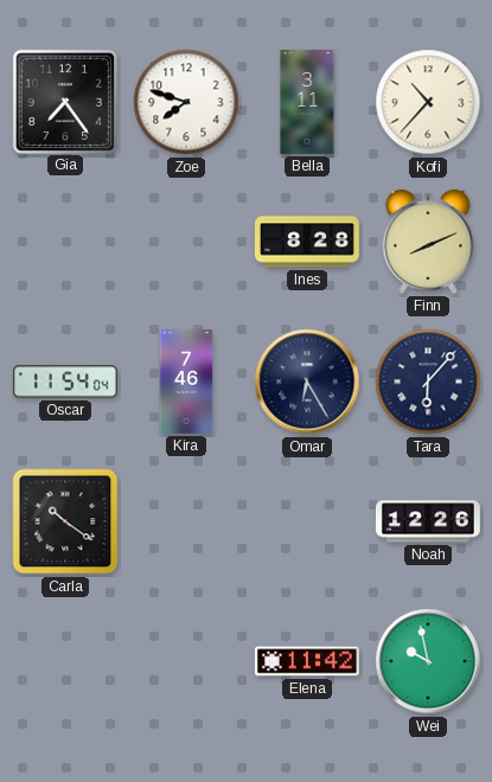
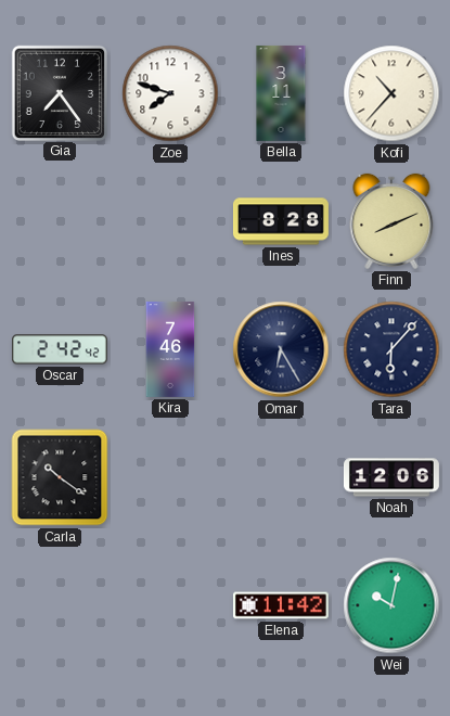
Oscar: 11:54 -> 2:42 (60, 349)
Noah: 12:26 -> 12:06 (391, 477)
Wei: 9:58 -> 10:02 (391, 605)
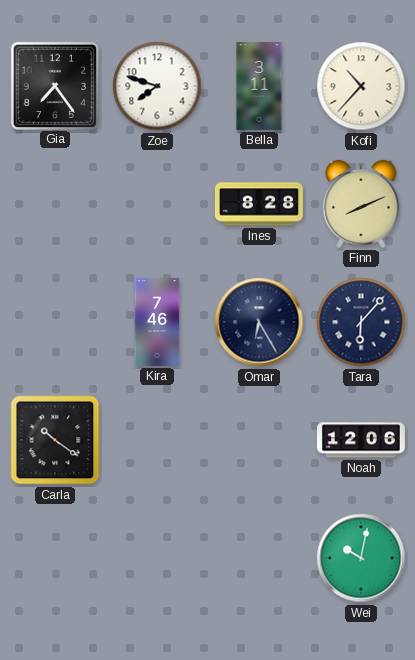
Oscar: 2:42 -> none (60, 349)
Elena: 11:42 -> none (281, 605)
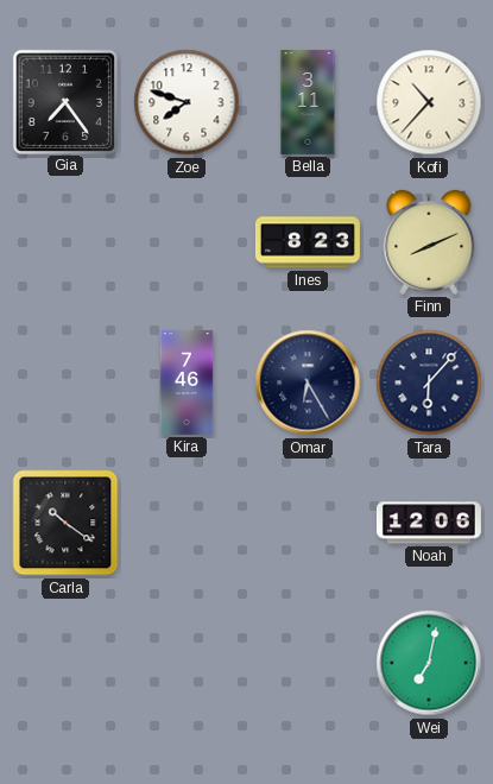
Ines: 8:28 -> 8:23 (308, 242)
Wei: 10:02 -> 7:02 (429, 663)
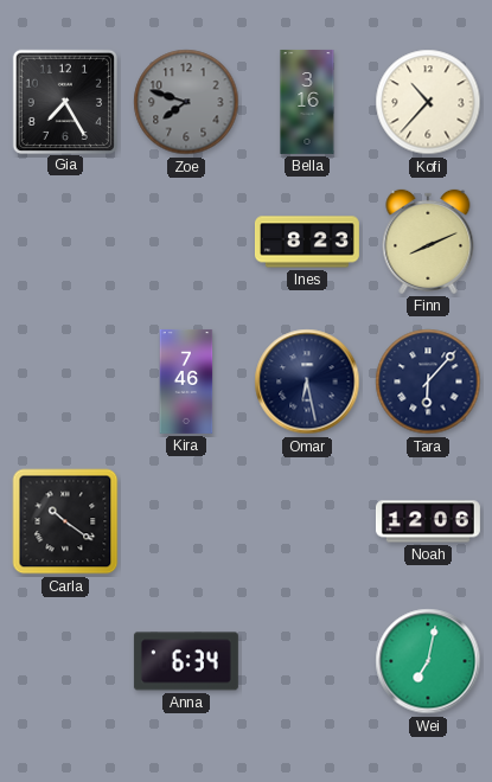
Gia: 7:24 -> 7:25 (64, 101)
Zoe dial: white -> grey (186, 102)
Bella: 3:11 -> 3:16 (307, 102)
Omar: 6:25 -> 6:28 (307, 382)
Anna: none -> 6:34 (186, 661)
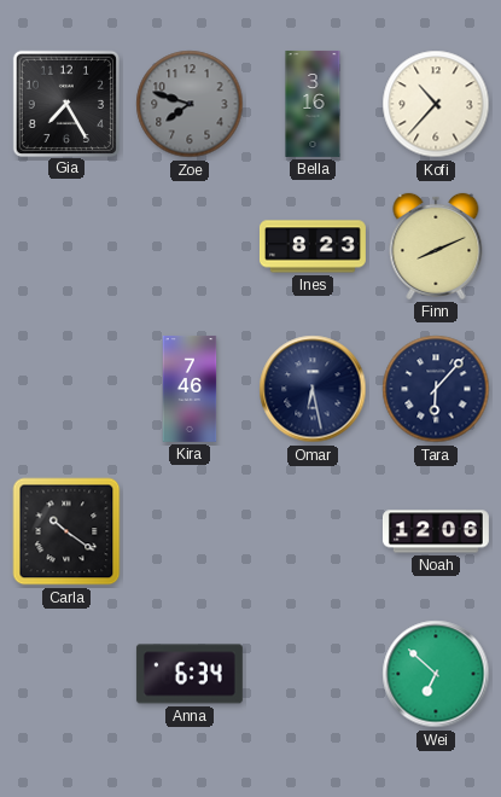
Wei: 7:02 -> 6:52 (436, 674)
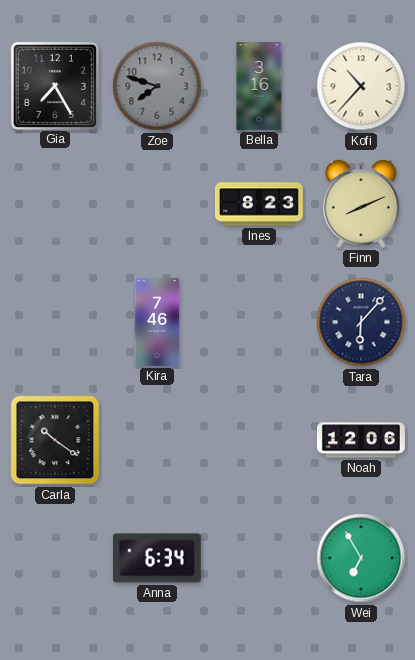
Omar: 6:28 -> none (313, 389)
Wei: 6:52 -> 6:55 (361, 558)
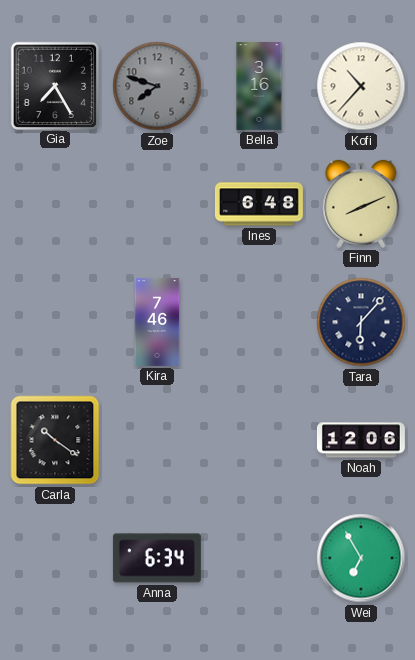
Ines: 8:23 -> 6:48 (259, 204)
